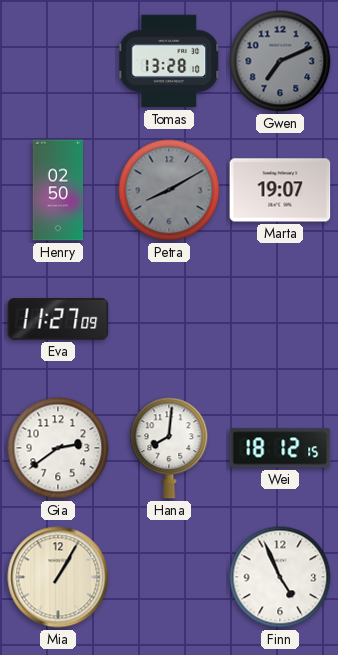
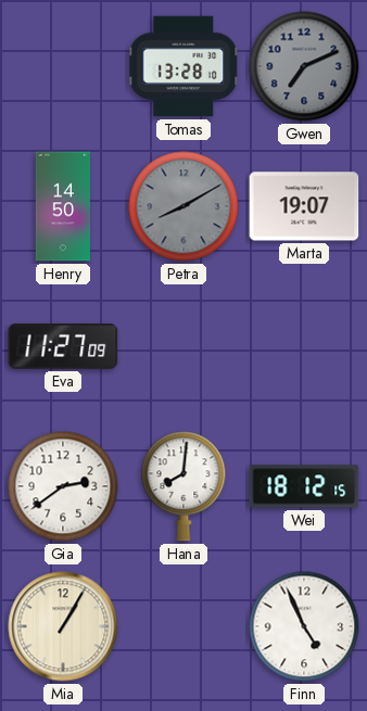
Henry: 02:50 -> 14:50 (62, 206)
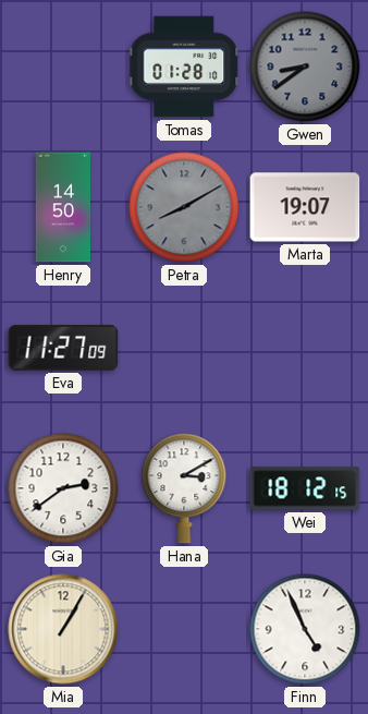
Tomas: 13:28 -> 01:28 (185, 66)
Gwen: 7:11 -> 8:39 (305, 66)
Hana: 8:01 -> 3:10 (184, 488)
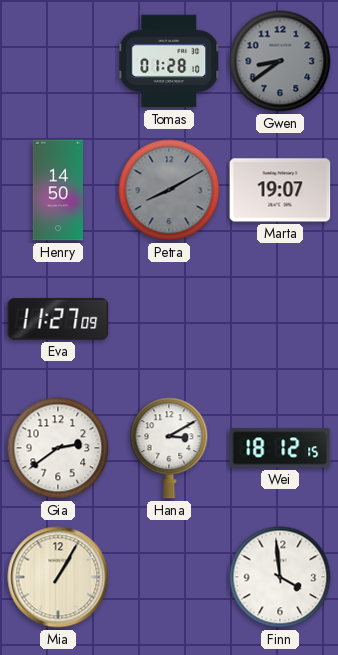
Finn: 4:56 -> 3:59 (280, 577)
